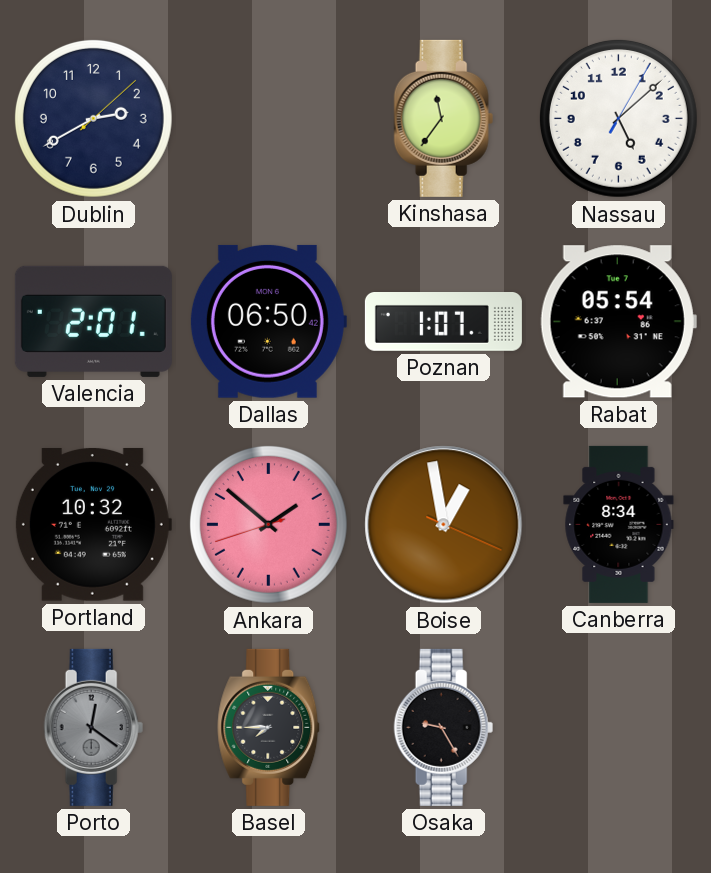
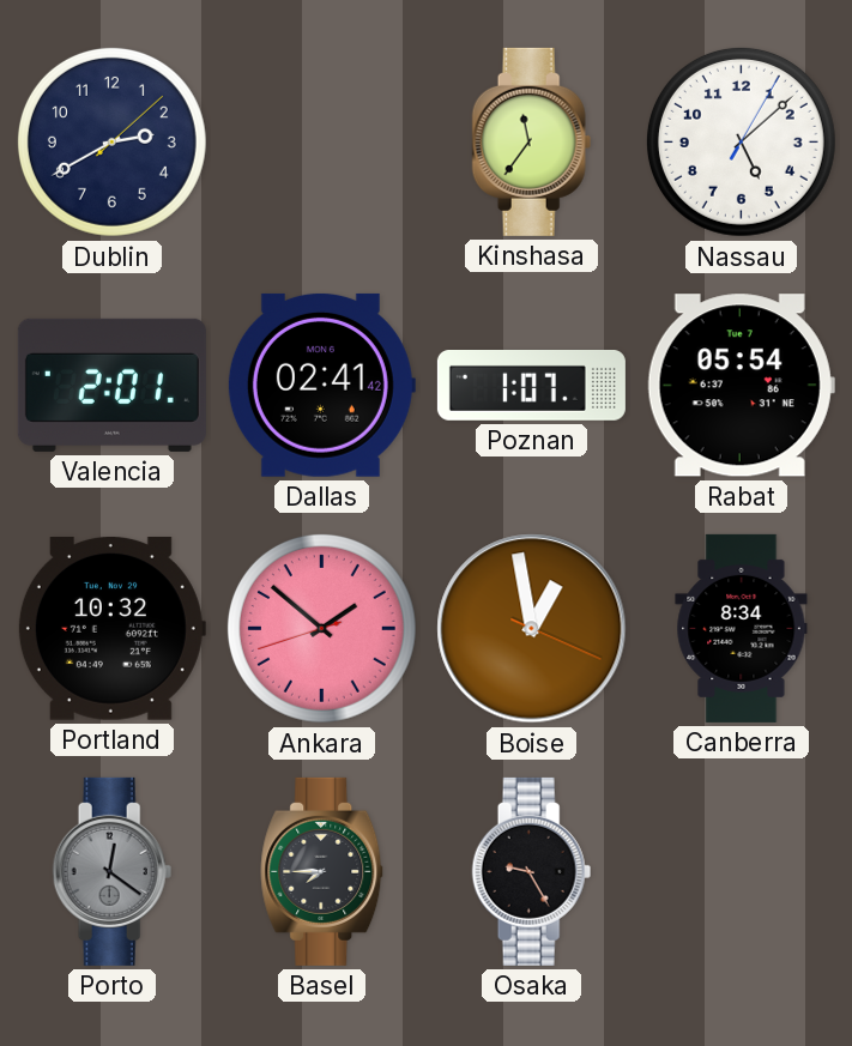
Dallas: 06:50 -> 02:41 (321, 385)
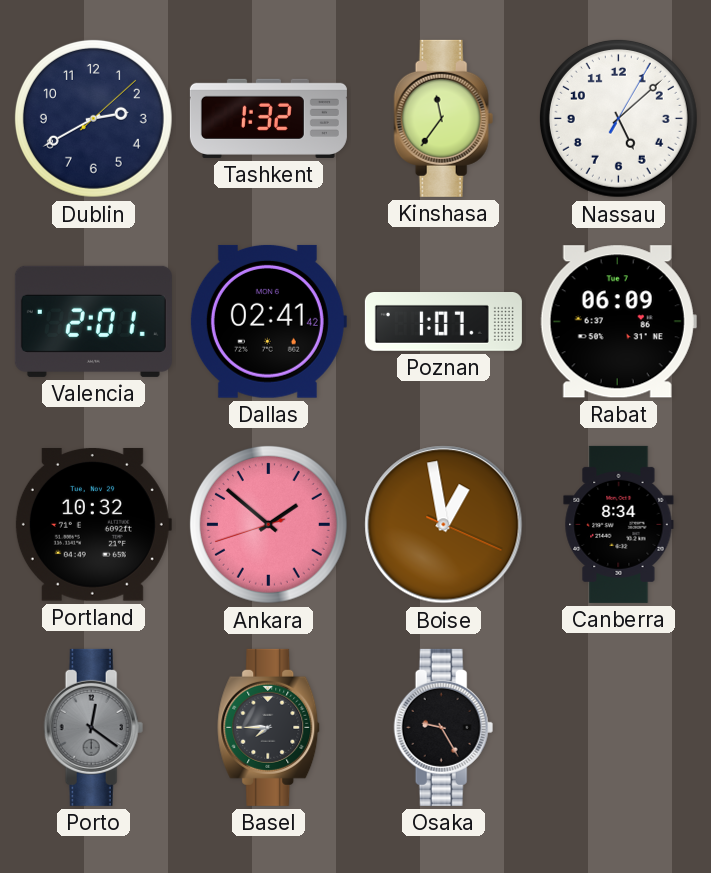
Tashkent: none -> 1:32 (268, 118)
Rabat: 05:54 -> 06:09 (618, 322)
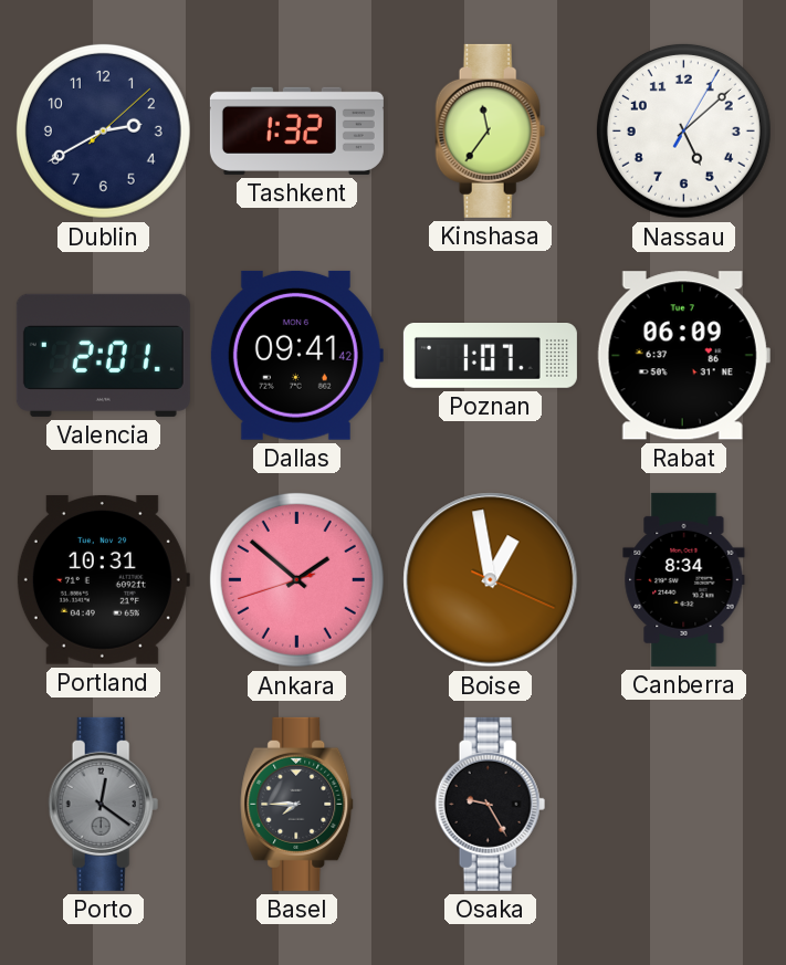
Dallas: 02:41 -> 09:41 (296, 355)
Portland: 10:32 -> 10:31 (103, 579)
